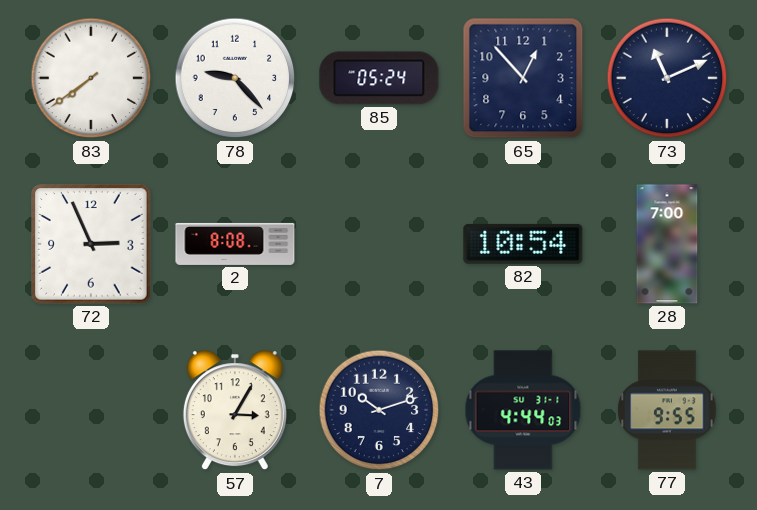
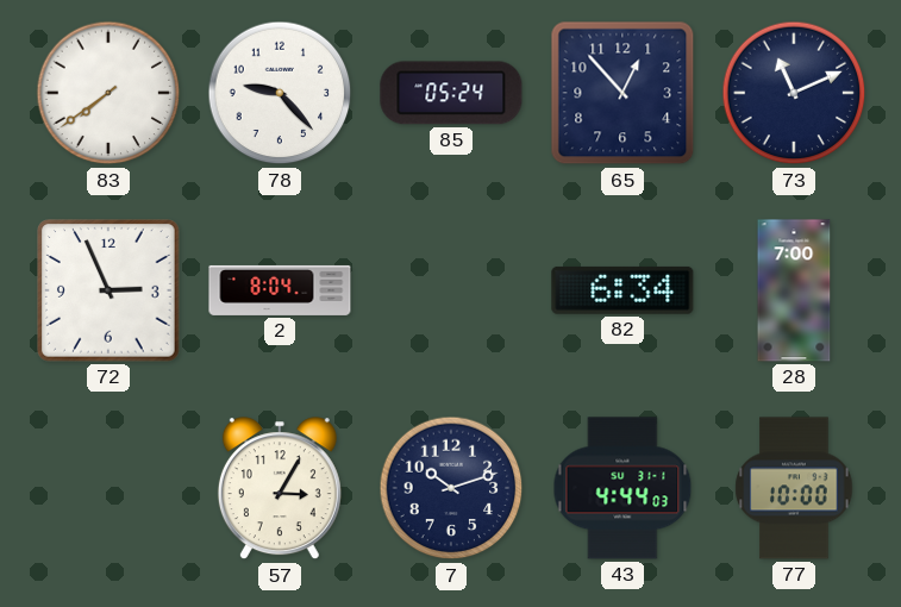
2: 8:08 -> 8:04 (280, 290)
82: 10:54 -> 6:34 (622, 290)
77: 9:55 -> 10:00 (794, 488)
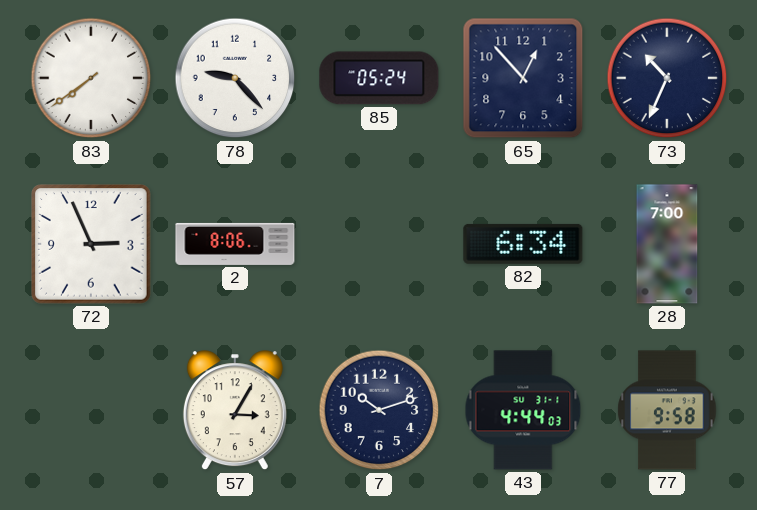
73: 11:11 -> 10:34 (667, 78)
2: 8:04 -> 8:06 (235, 244)
77: 10:00 -> 9:58 (667, 410)
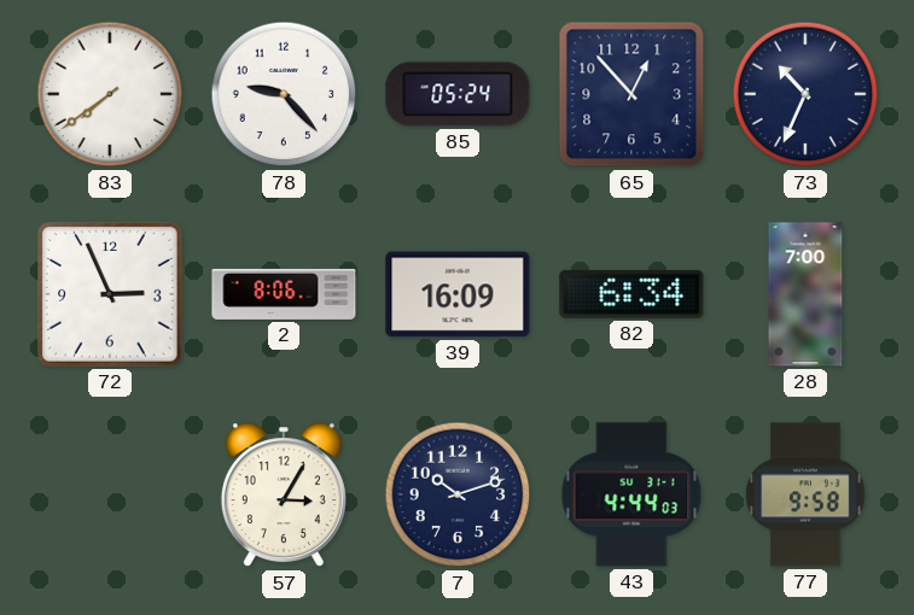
39: none -> 16:09 (458, 294)
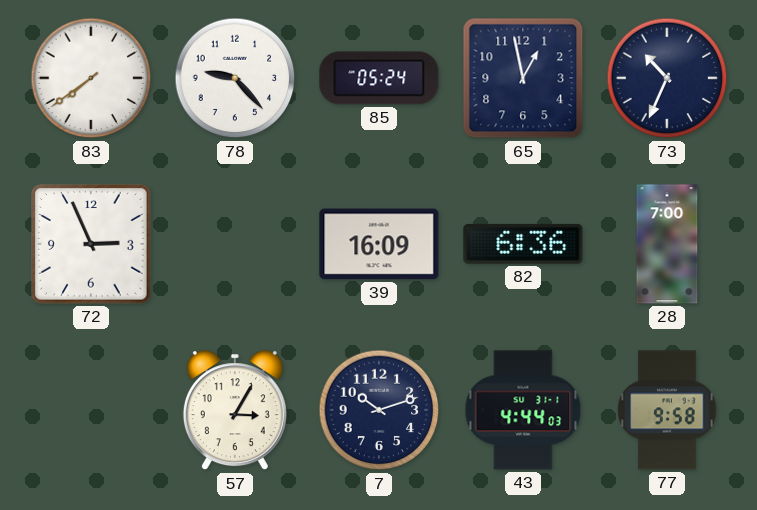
65: 12:53 -> 12:58 (523, 78)
2: 8:06 -> none (284, 294)
82: 6:34 -> 6:36 (523, 244)
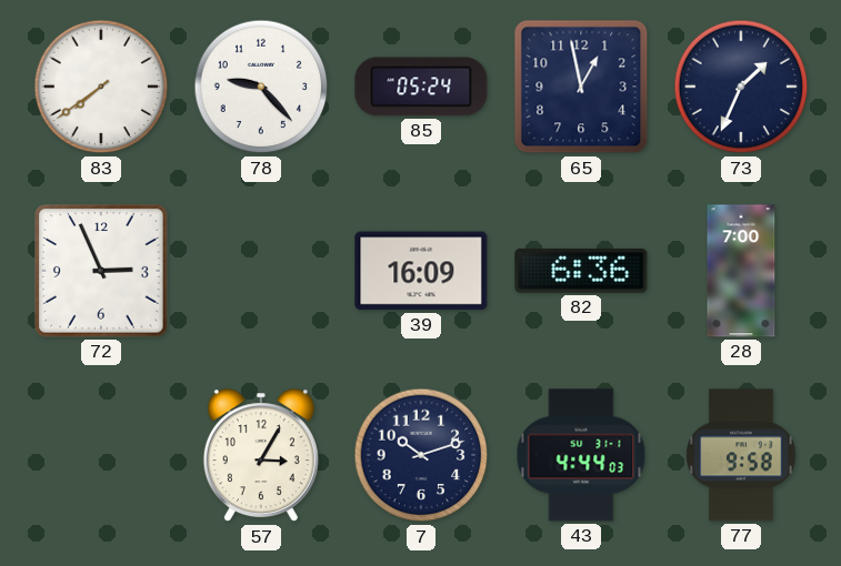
73: 10:34 -> 1:34 (741, 87)
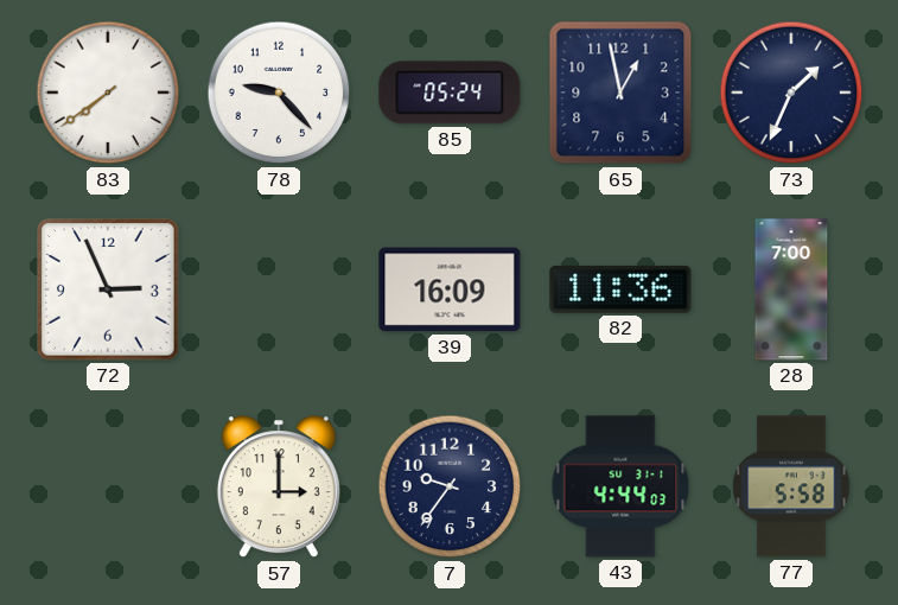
82: 6:36 -> 11:36 (620, 289)
57: 3:05 -> 3:00 (279, 488)
7: 10:12 -> 9:36 (450, 486)
77: 9:58 -> 5:58 (791, 486)
